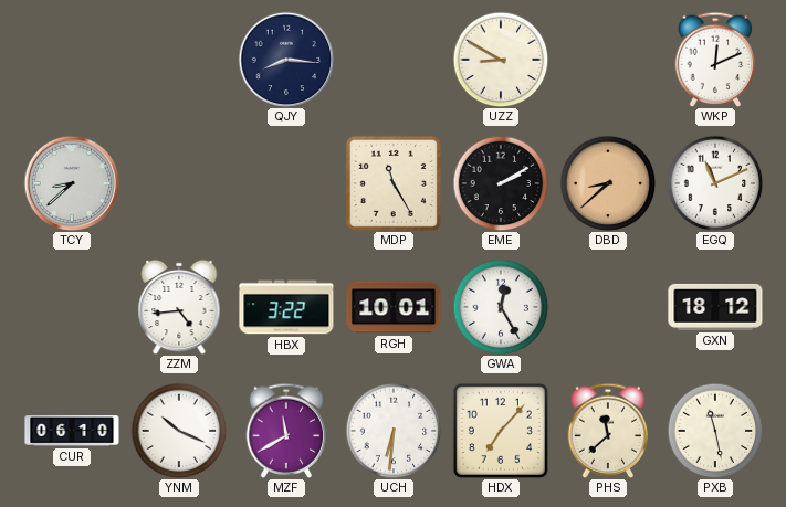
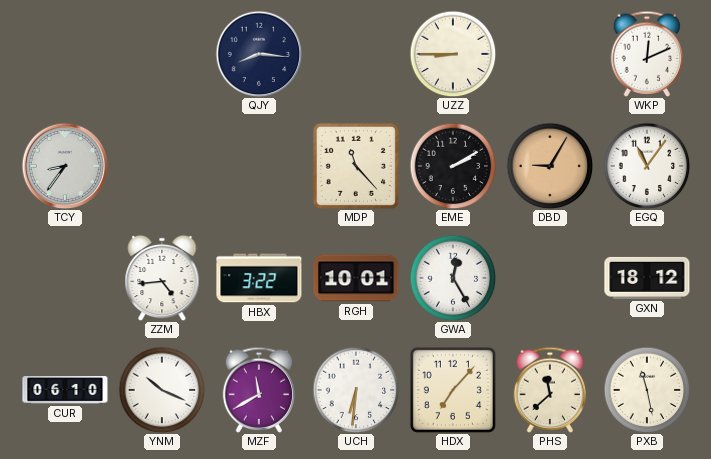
UZZ: 8:50 -> 8:45 (453, 54)
TCY: 8:38 -> 8:36 (65, 166)
MDP: 11:25 -> 11:23 (356, 166)
DBD: 8:38 -> 9:05 (550, 166)
EGQ: 11:11 -> 11:06 (647, 166)
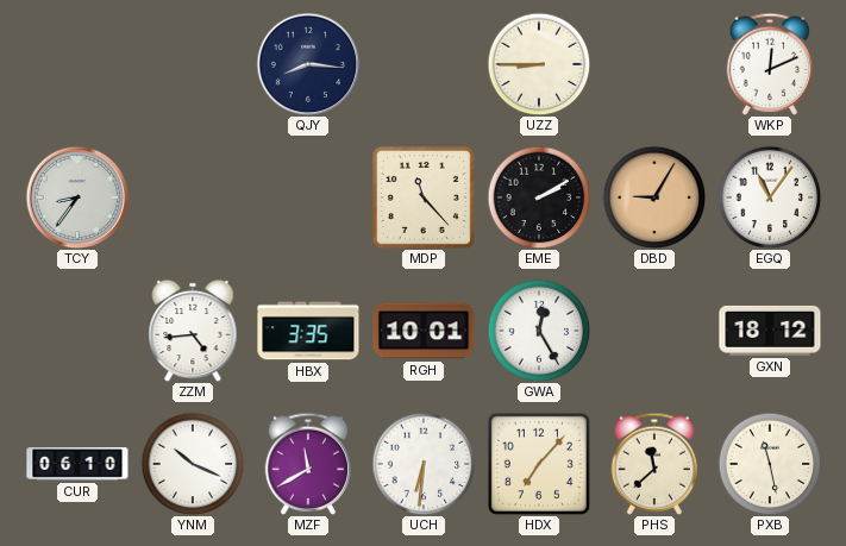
HBX: 3:22 -> 3:35 (308, 331)
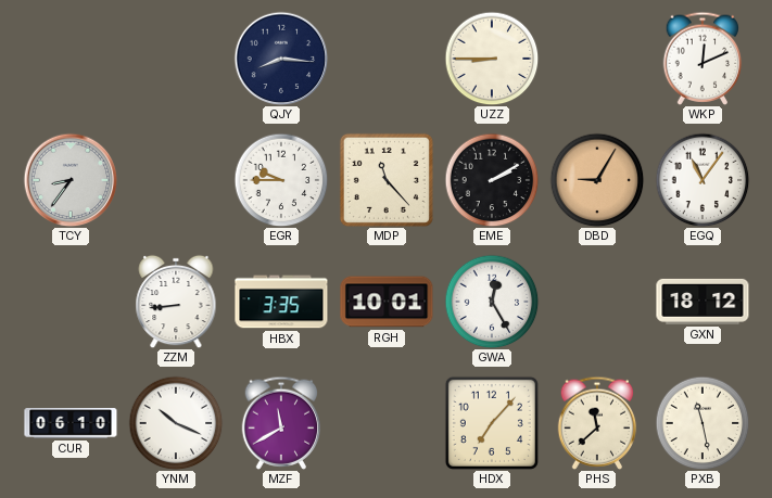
EGR: none -> 9:45 (281, 180)
ZZM: 4:44 -> 8:44 (176, 302)
UCH: 6:31 -> none (424, 464)
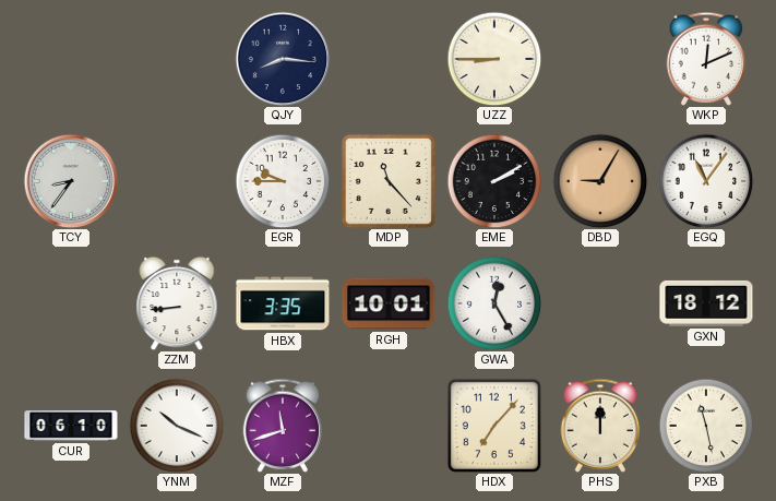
MZF: 11:40 -> 11:42 (283, 426)
PHS: 11:38 -> 12:00 (600, 426)
